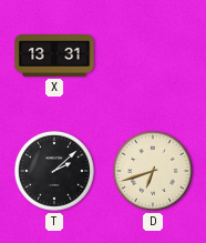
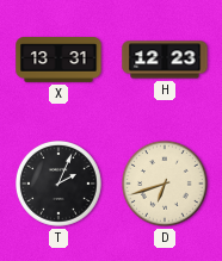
H: none -> 12:23 (165, 60)
T: 2:08 -> 2:04 (60, 185)
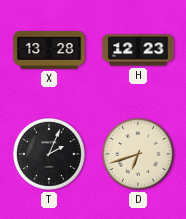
X: 13:31 -> 13:28 (49, 51)
